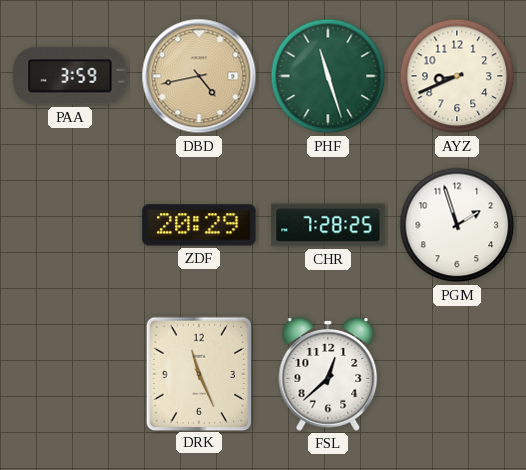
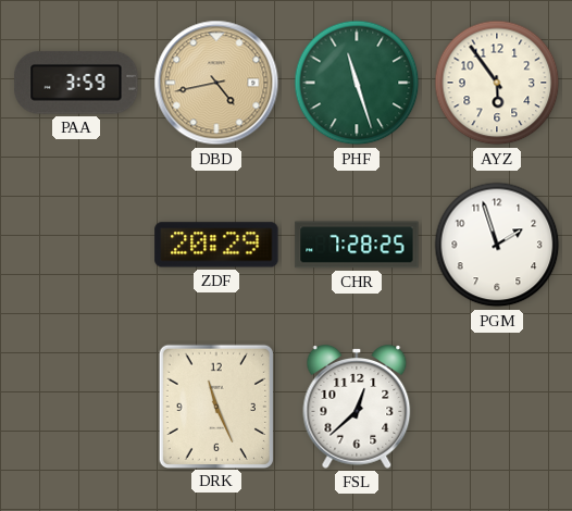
AYZ: 8:41 -> 5:54 (497, 83)
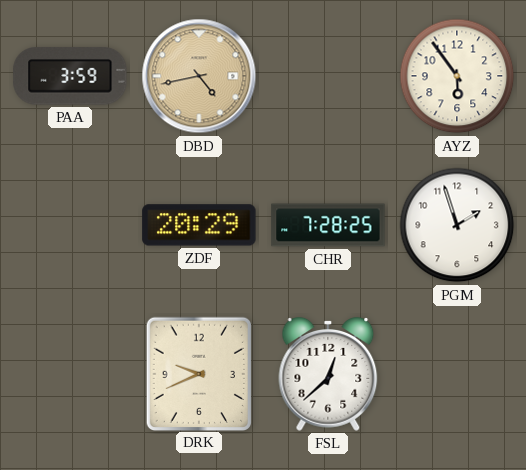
PHF: 11:27 -> none (357, 83)
DRK: 11:26 -> 9:41 (198, 373)
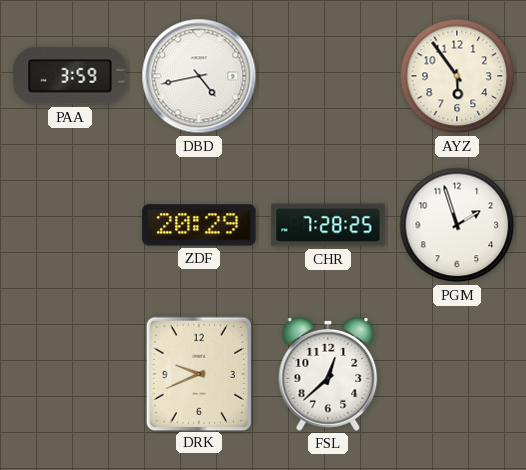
DBD dial: champagne -> white (199, 76)
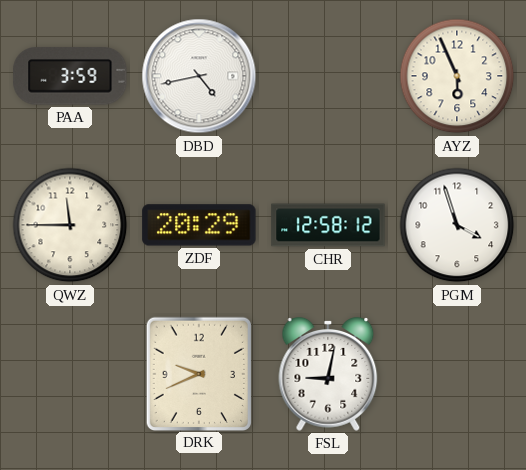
AYZ: 5:54 -> 5:56 (457, 76)
QWZ: none -> 11:45 (70, 225)
CHR: 7:28 -> 12:58 (328, 225)
PGM: 1:57 -> 3:57 (457, 225)
FSL: 12:38 -> 9:02 (328, 375)
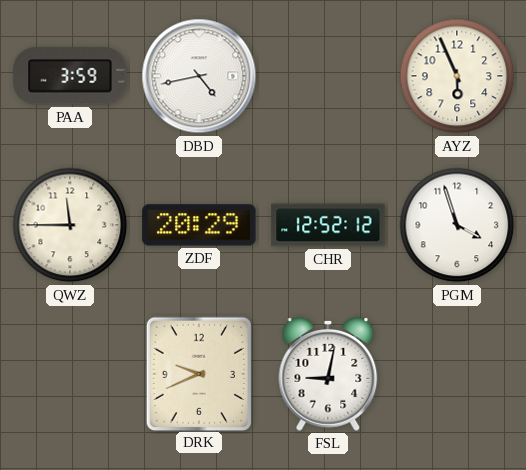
CHR: 12:58 -> 12:52 (328, 225)
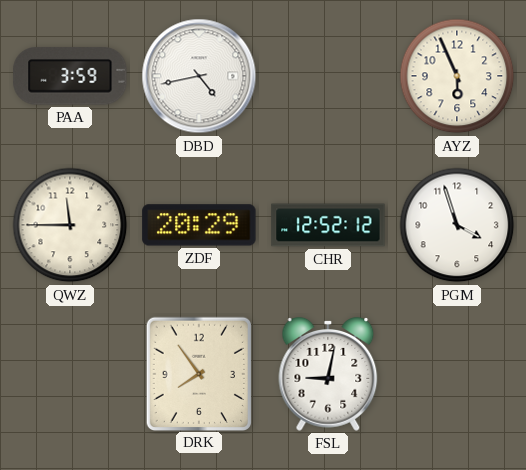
DRK: 9:41 -> 7:54 (198, 373)
